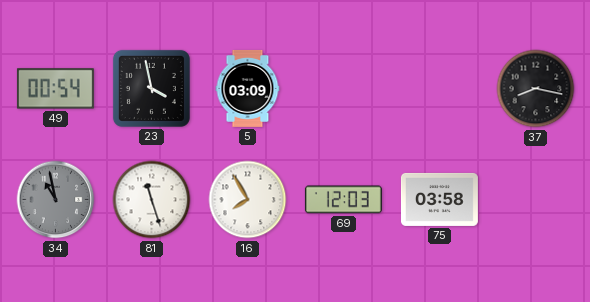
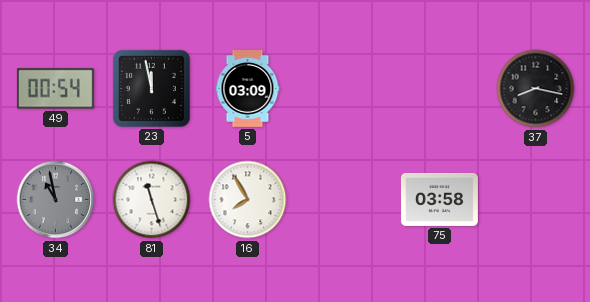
23: 3:58 -> 11:58 (151, 88)
69: 12:03 -> none (343, 200)
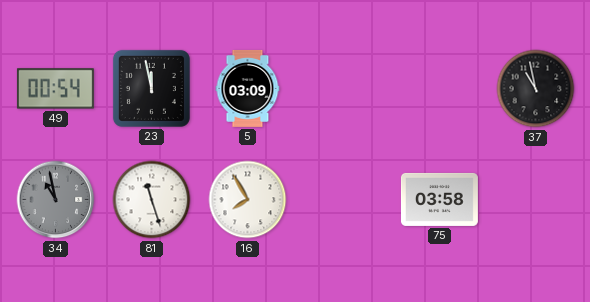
37: 8:17 -> 10:58 (536, 89)
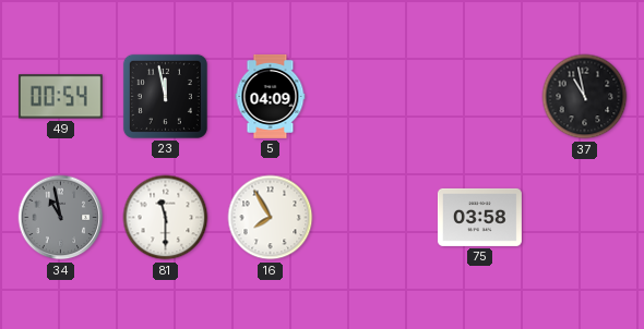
5: 03:09 -> 04:09 (271, 96)
81: 11:27 -> 11:30 (166, 218)
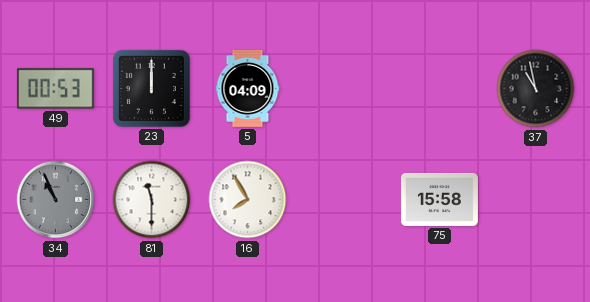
49: 00:54 -> 00:53 (55, 89)
23: 11:58 -> 12:00 (151, 88)
34: 10:58 -> 10:56 (56, 200)
75: 03:58 -> 15:58 (439, 199)
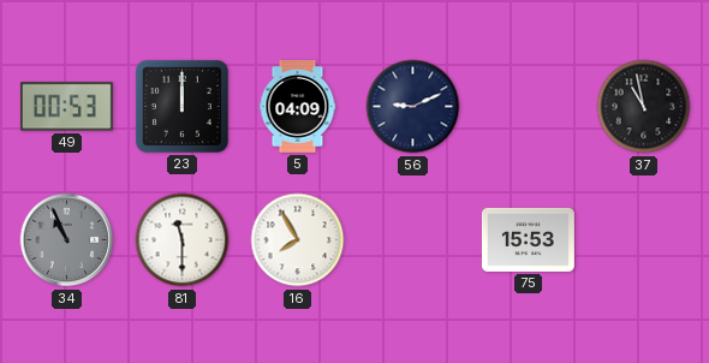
56: none -> 9:11 (413, 107)
75: 15:58 -> 15:53 (528, 239)
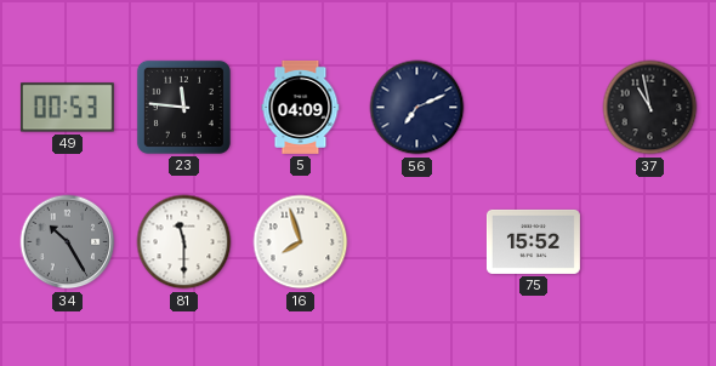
23: 12:00 -> 11:46 (183, 107)
56: 9:11 -> 7:11 (417, 108)
34: 10:56 -> 10:25 (68, 242)
16: 7:55 -> 7:57 (301, 242)
75: 15:53 -> 15:52 (533, 241)
